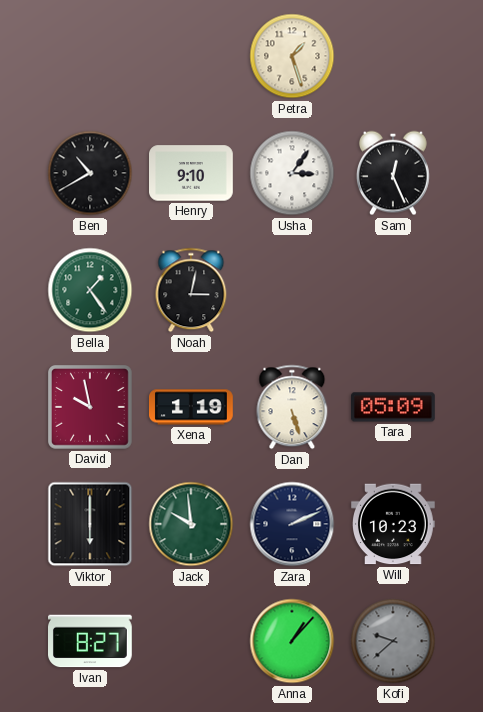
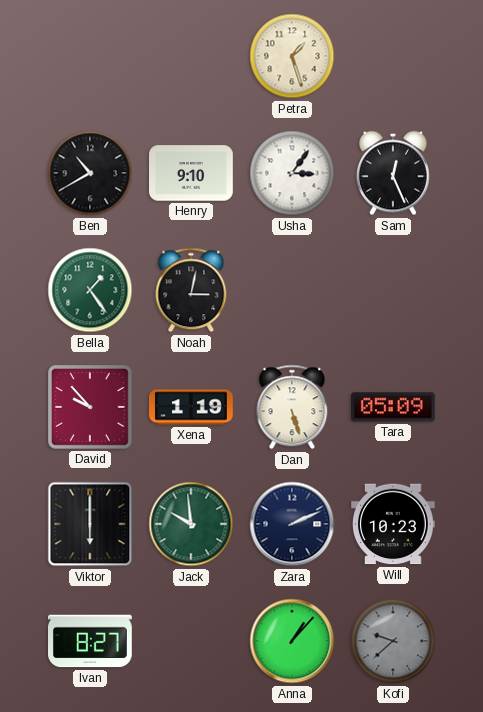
David: 9:58 -> 9:53 (91, 408)
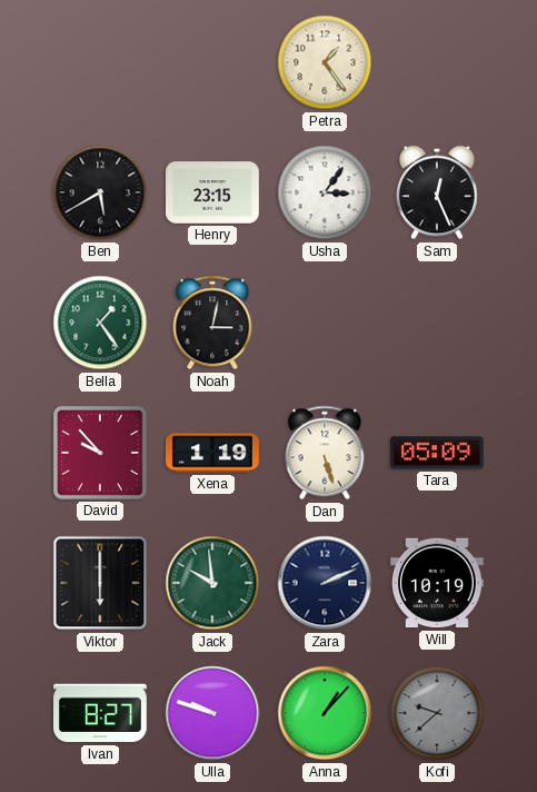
Petra: 1:27 -> 1:24 (325, 62)
Ben: 10:40 -> 5:40 (100, 192)
Henry: 9:10 -> 23:15 (213, 192)
Will: 10:23 -> 10:19 (438, 583)
Ulla: none -> 9:48 (212, 713)
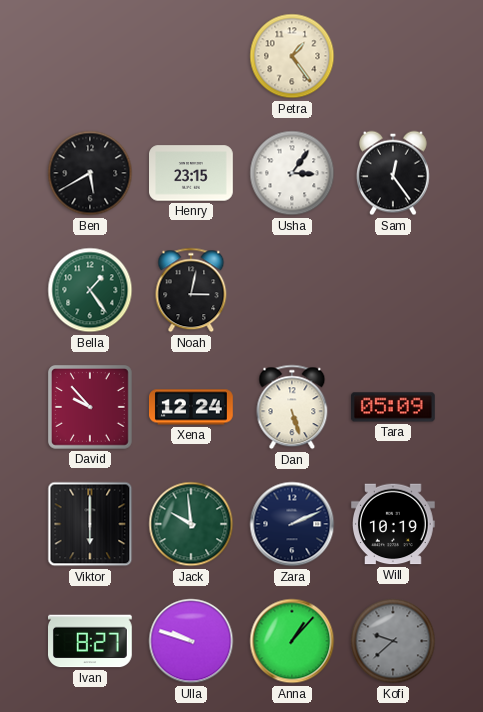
Sam: 12:26 -> 12:24 (393, 173)
Xena: 1:19 -> 12:24 (191, 407)
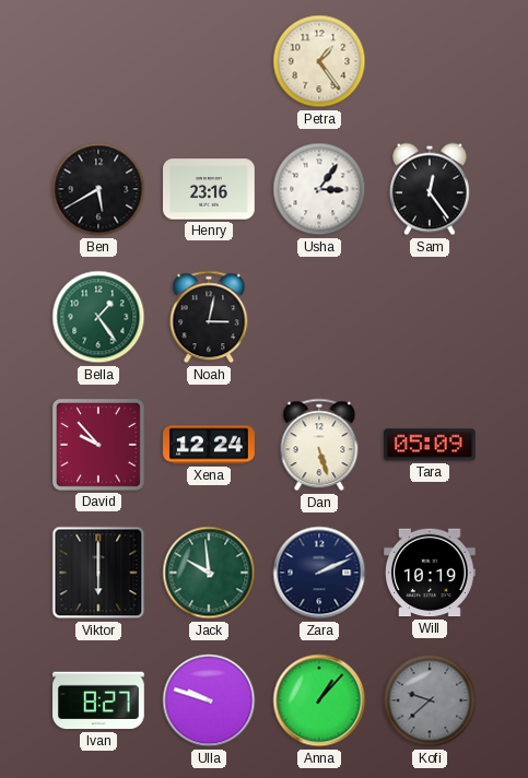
Henry: 23:15 -> 23:16 (210, 189)
